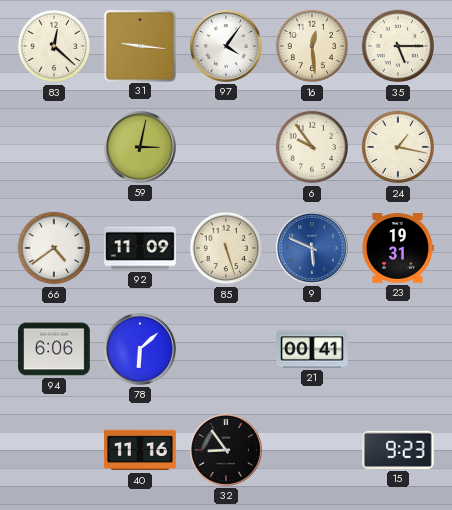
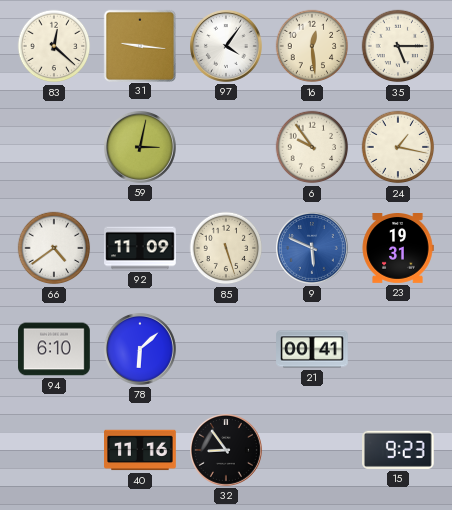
94: 6:06 -> 6:10 (54, 349)
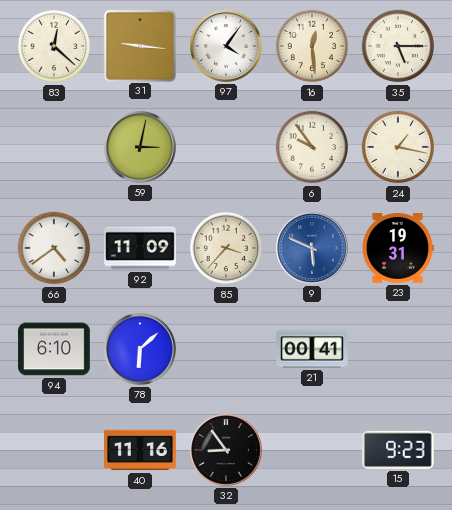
85: 5:27 -> 3:37 (226, 248)
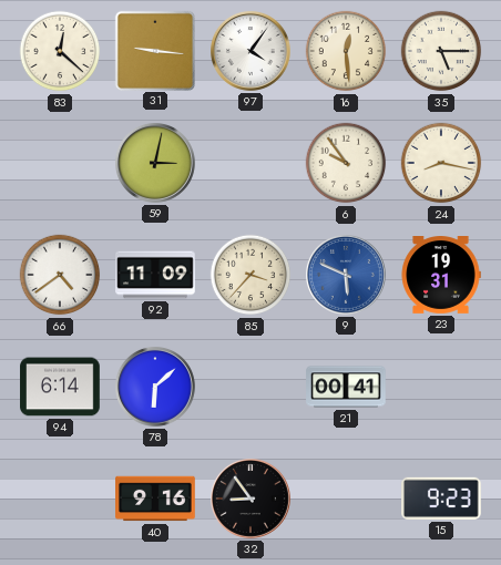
24: 1:17 -> 8:17 (441, 163)
94: 6:10 -> 6:14 (60, 387)
40: 11:16 -> 9:16 (155, 499)
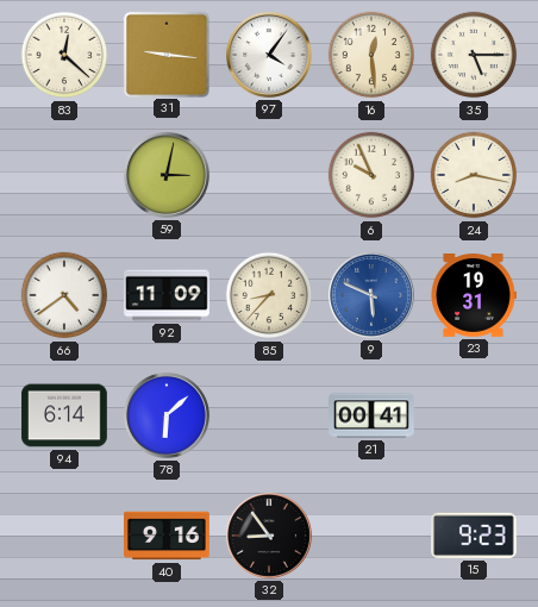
6: 9:54 -> 9:56 (371, 175)
85: 3:37 -> 8:37 (269, 295)
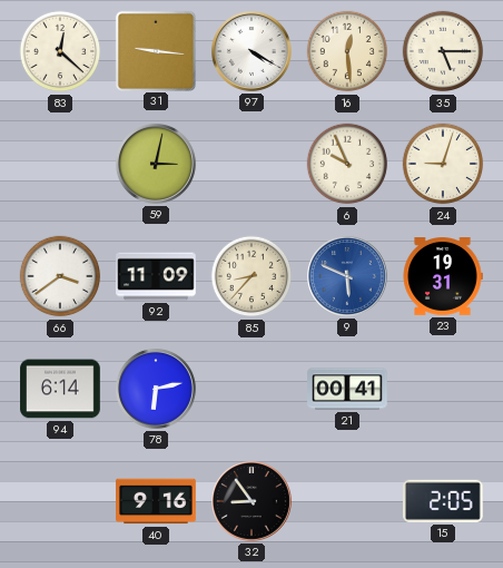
97: 4:06 -> 4:20 (253, 52)
24: 8:17 -> 9:03 (443, 164)
66: 4:39 -> 3:39 (60, 276)
78: 6:08 -> 6:13 (157, 390)
15: 9:23 -> 2:05 (444, 501)
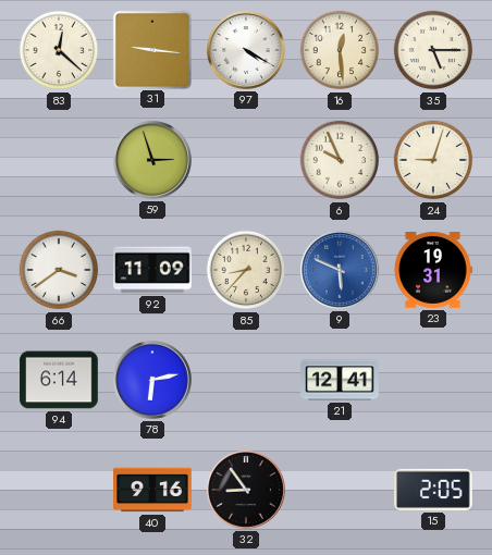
59: 3:02 -> 2:57 (153, 161)
21: 00:41 -> 12:41 (340, 380)
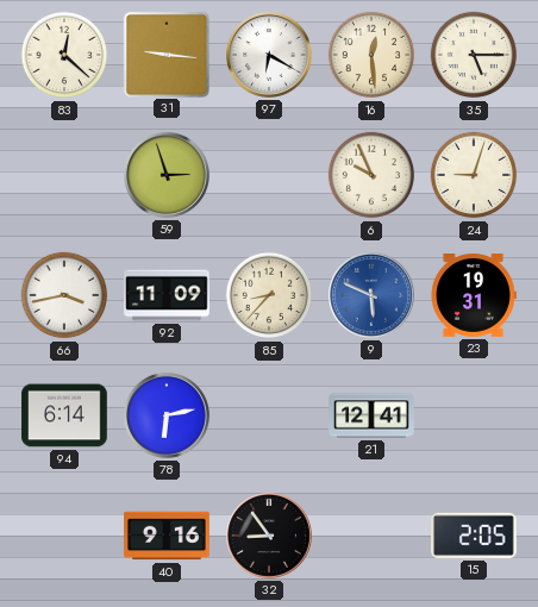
97: 4:20 -> 6:20 (270, 56)
66: 3:39 -> 3:43 (64, 295)
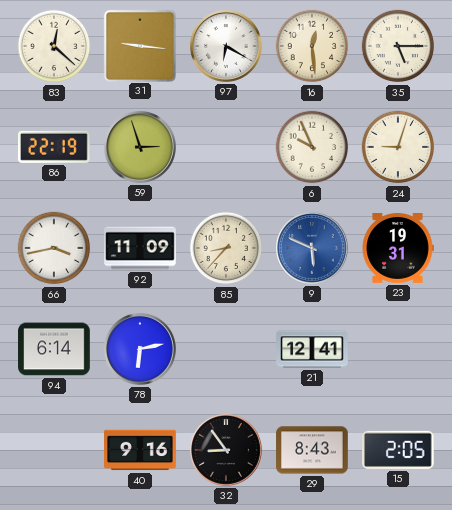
86: none -> 22:19 (55, 147)
29: none -> 8:43 (312, 450)
